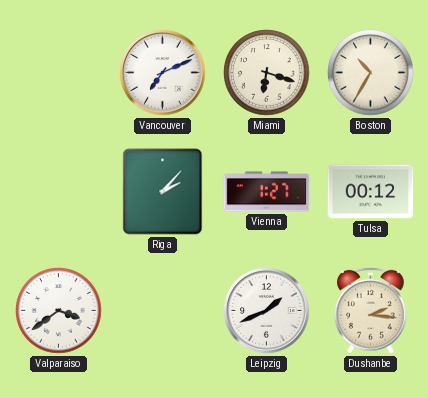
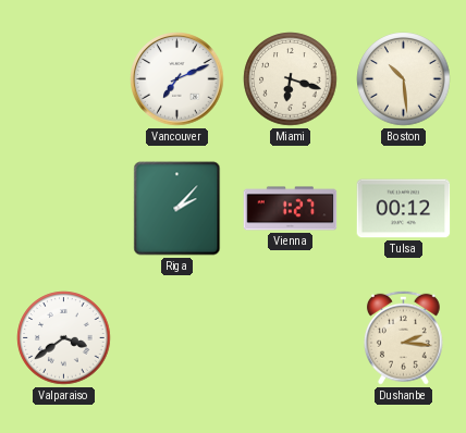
Boston: 10:35 -> 10:29 (404, 79)
Leipzig: 1:41 -> none (267, 311)
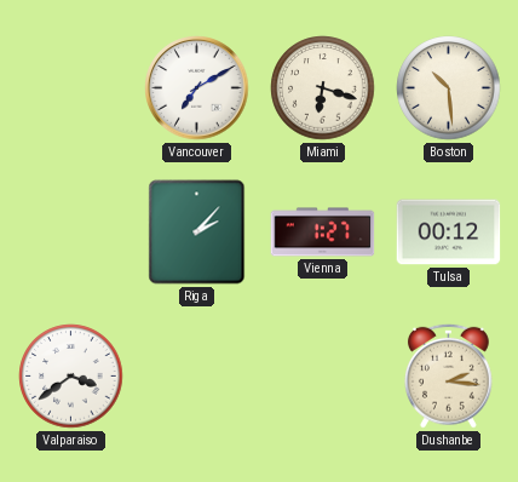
Vancouver: 7:11 -> 7:10 (197, 88)
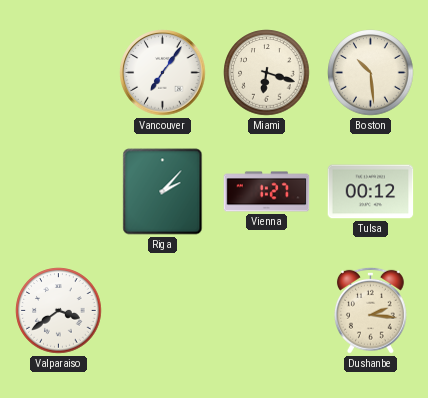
Vancouver: 7:10 -> 7:06 (163, 73)
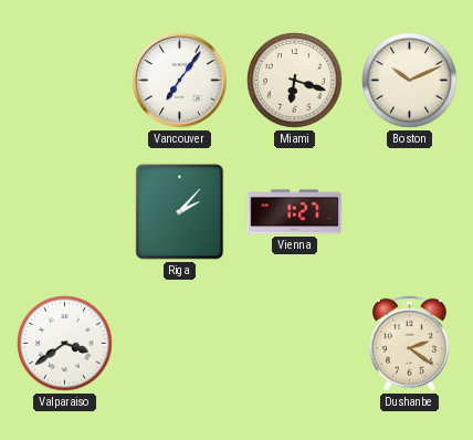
Boston: 10:29 -> 10:11 (410, 81)
Tulsa: 00:12 -> none (371, 192)
Dushanbe: 2:16 -> 2:21 (409, 343)
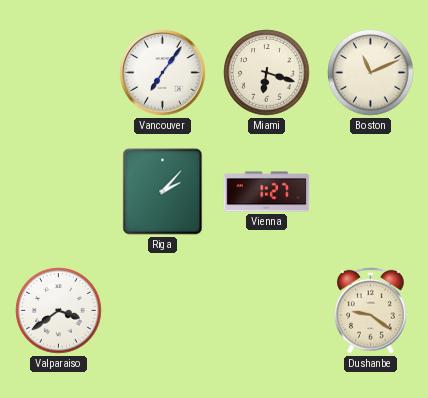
Boston: 10:11 -> 11:11 (371, 73)
Dushanbe: 2:21 -> 9:21 (370, 310)
